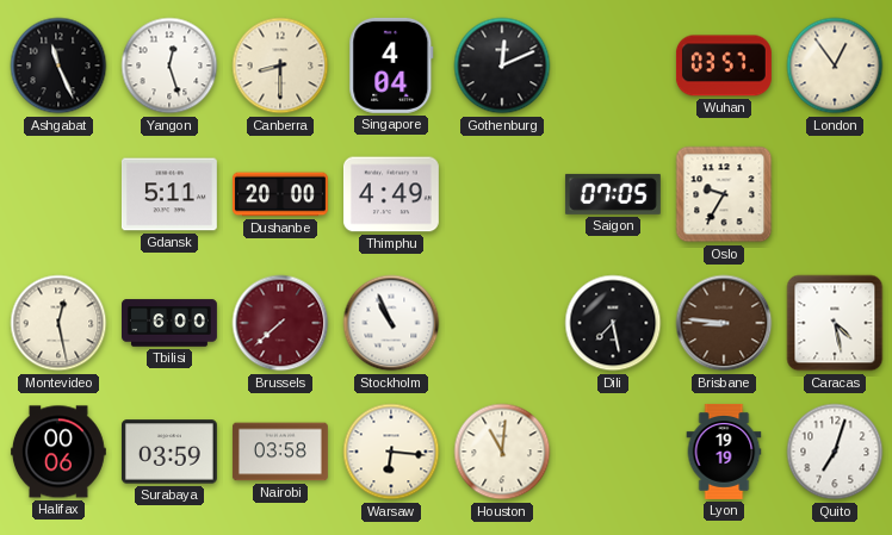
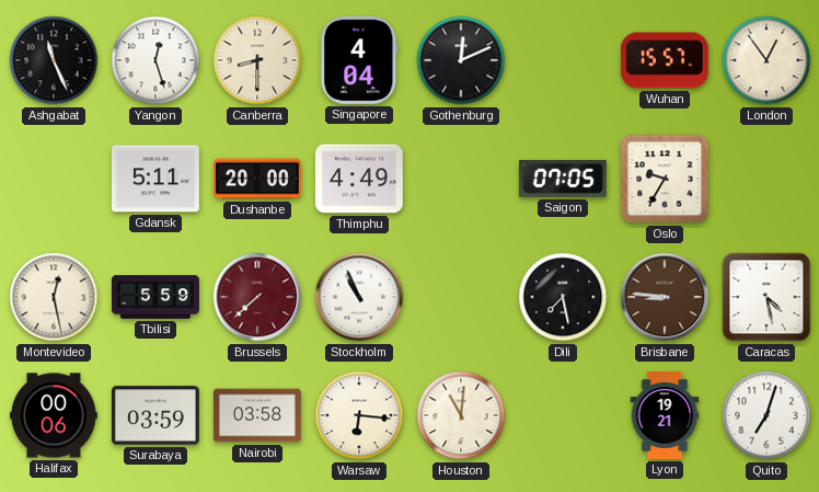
Wuhan: 03:57 -> 15:57 (665, 60)
Tbilisi: 6:00 -> 5:59 (157, 297)
Lyon: 19:19 -> 19:21 (665, 415)
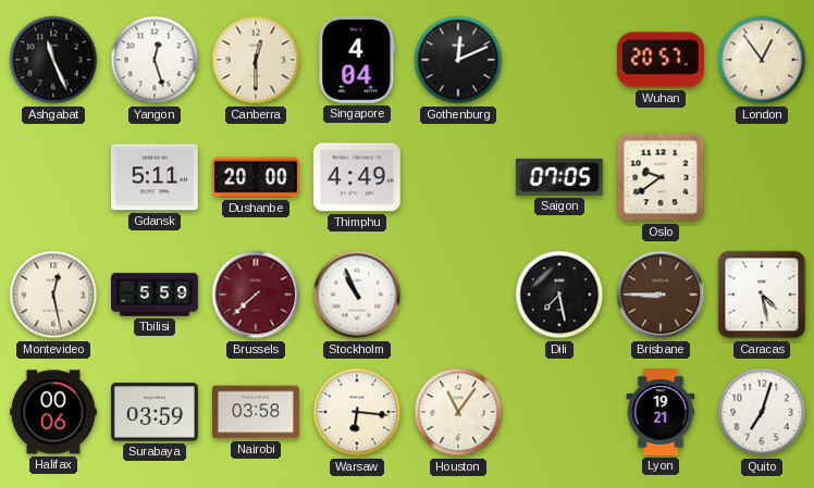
Canberra: 8:30 -> 12:30 (256, 60)
Wuhan: 15:57 -> 20:57 (661, 60)
Oslo: 9:35 -> 9:39 (661, 177)
Brisbane: 8:46 -> 8:45 (661, 295)
Houston: 11:01 -> 11:06 (458, 412)
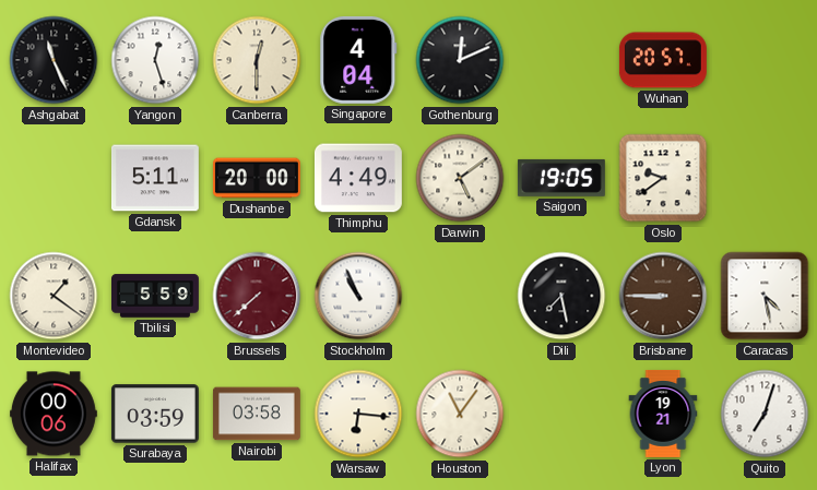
London: 12:54 -> none (762, 60)
Darwin: none -> 5:09 (460, 178)
Saigon: 07:05 -> 19:05 (561, 178)
Montevideo: 12:28 -> 1:21 (54, 296)
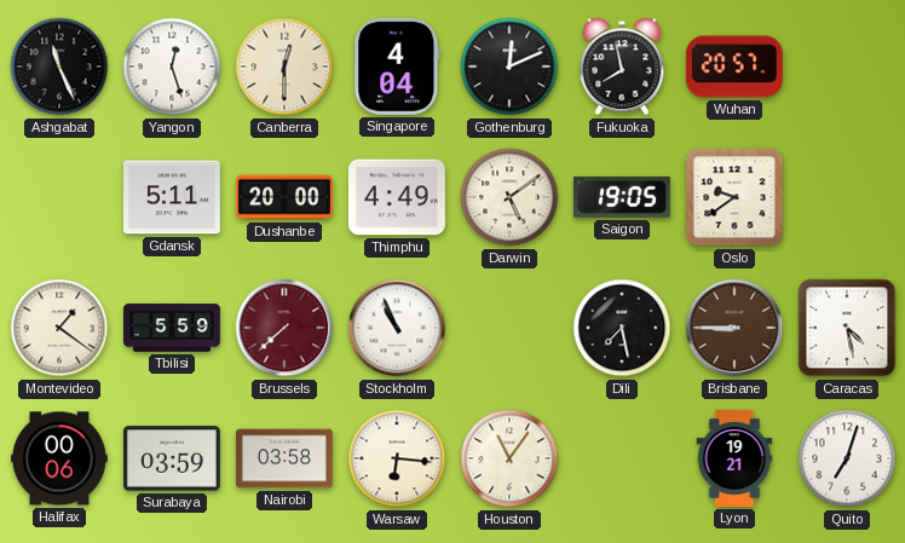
Fukuoka: none -> 7:58 (622, 67)
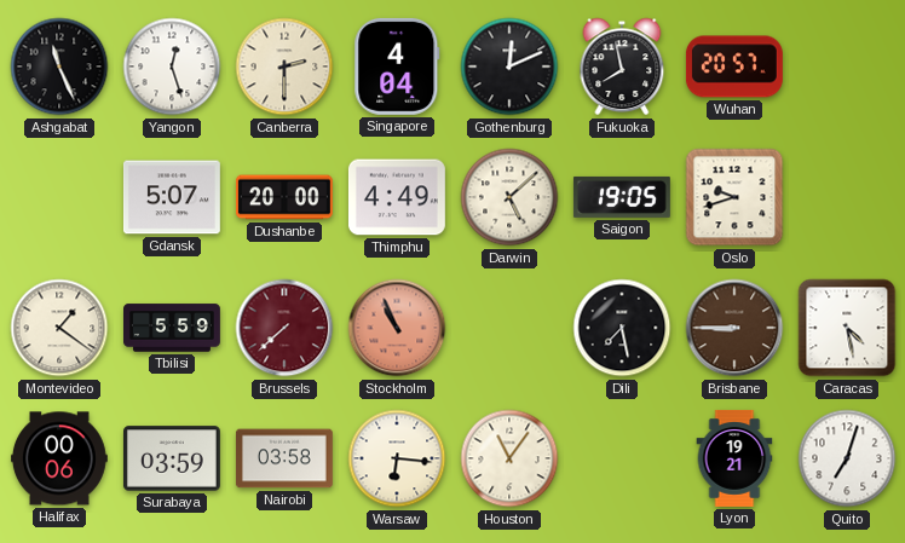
Canberra: 12:30 -> 2:30 (284, 67)
Gdansk: 5:11 -> 5:07 (172, 197)
Darwin: 5:09 -> 5:08 (509, 197)
Oslo: 9:39 -> 9:42 (734, 197)
Stockholm dial: white -> salmon (397, 328)
